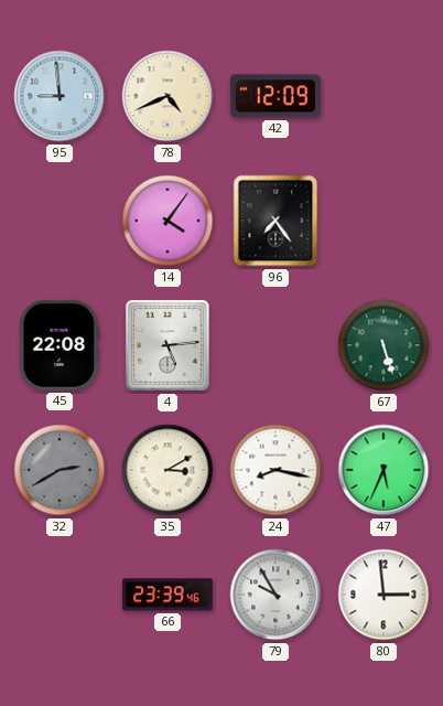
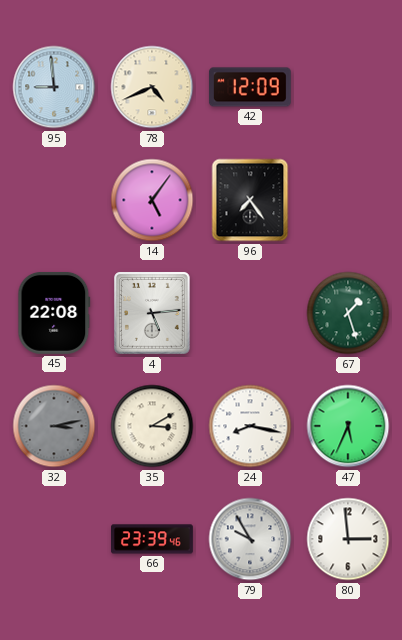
14: 4:06 -> 5:06 (152, 200)
67: 5:27 -> 1:27 (348, 313)
32: 2:40 -> 3:13 (54, 426)
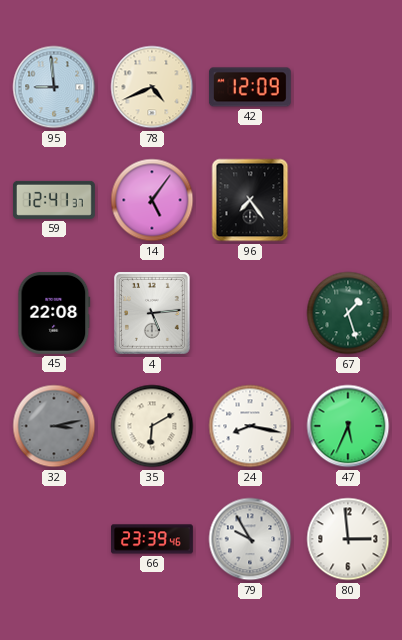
59: none -> 12:41 (54, 200)
35: 3:10 -> 6:10 (152, 426)
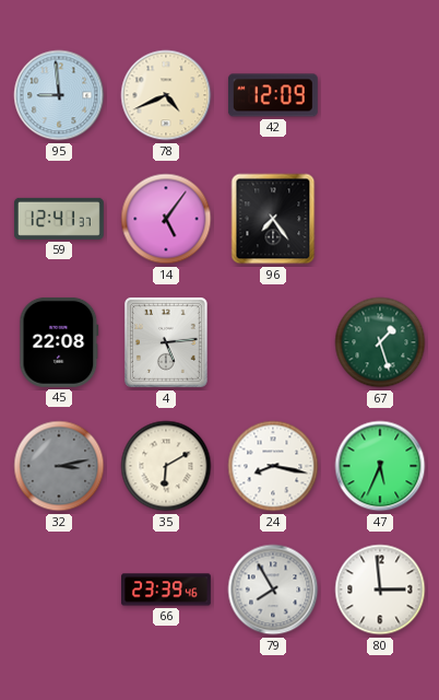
79: 9:55 -> 7:55 (273, 590)
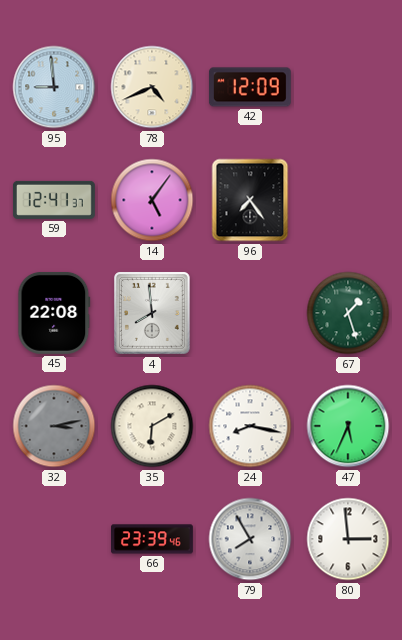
4: 5:14 -> 7:59 (153, 314)
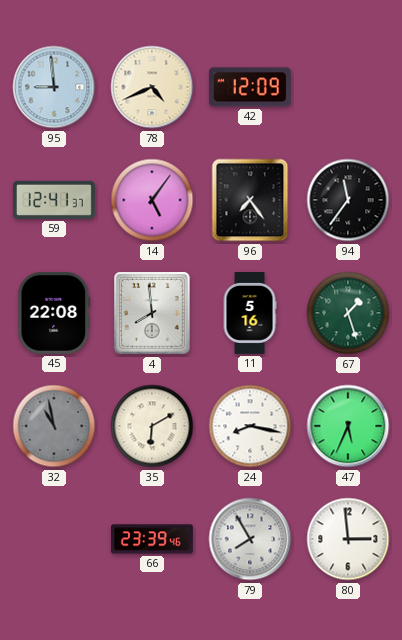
94: none -> 11:36 (348, 200)
11: none -> 5:16 (250, 314)
32: 3:13 -> 10:58 (54, 426)
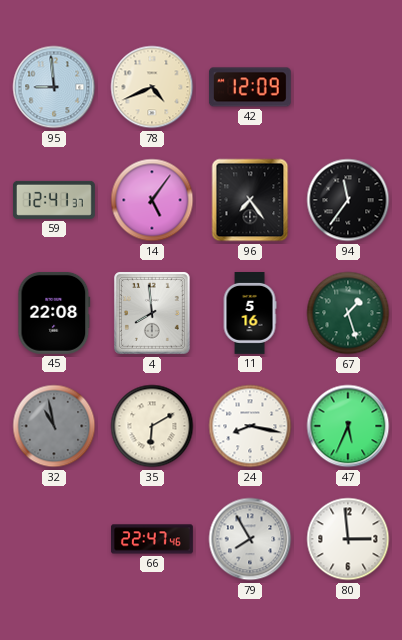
66: 23:39 -> 22:47 (153, 539)
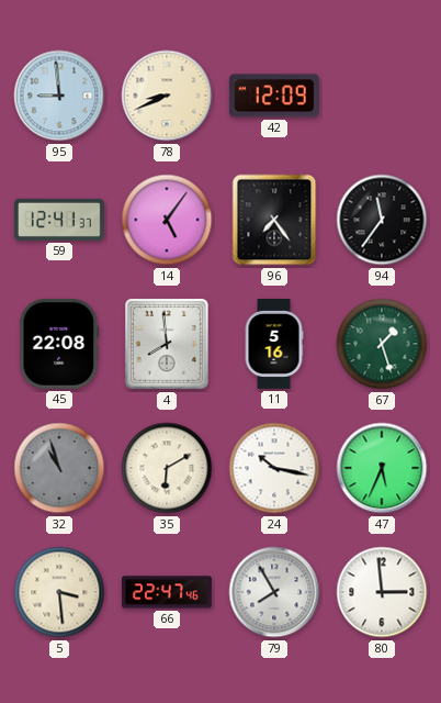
78: 4:41 -> 8:41 (167, 96)
32: 10:58 -> 10:57 (59, 468)
24: 8:17 -> 10:17 (274, 468)
5: none -> 3:29 (59, 592)
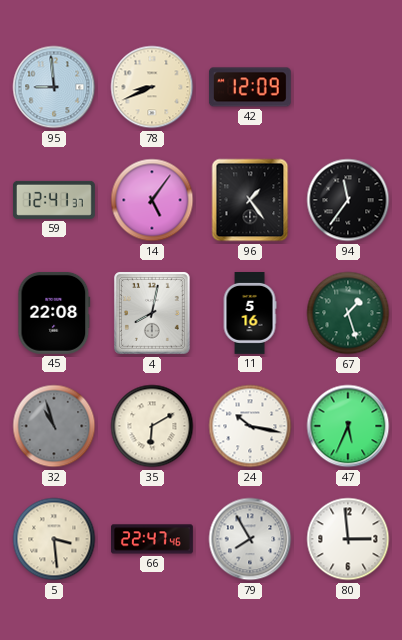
96: 7:24 -> 1:24 (250, 200)
4: 7:59 -> 8:02 (153, 314)
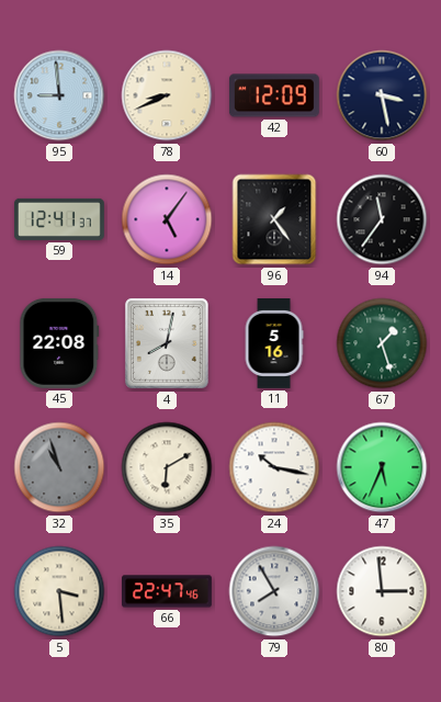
60: none -> 3:28 (382, 95)
